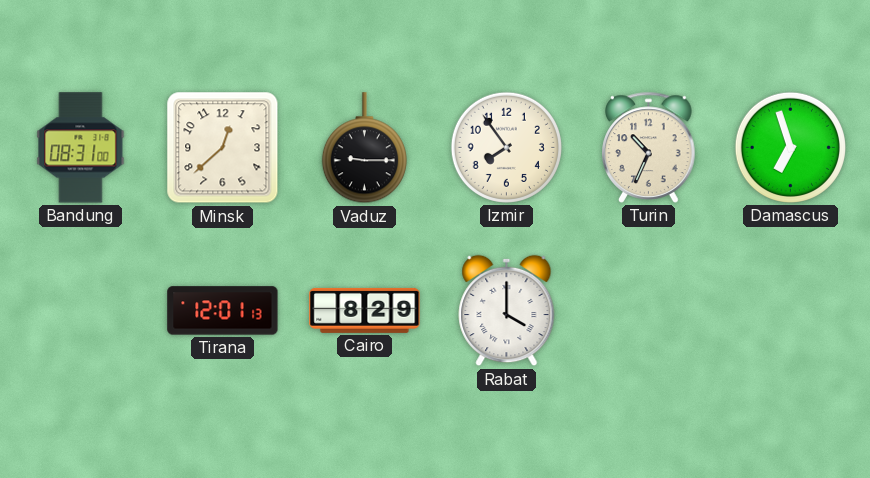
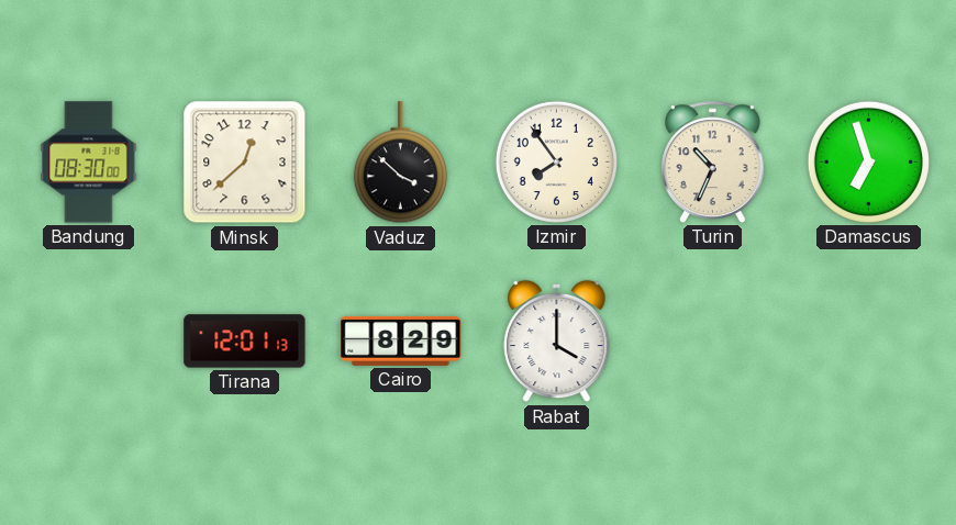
Bandung: 08:31 -> 08:30 (89, 163)
Vaduz: 9:15 -> 3:52 (400, 163)
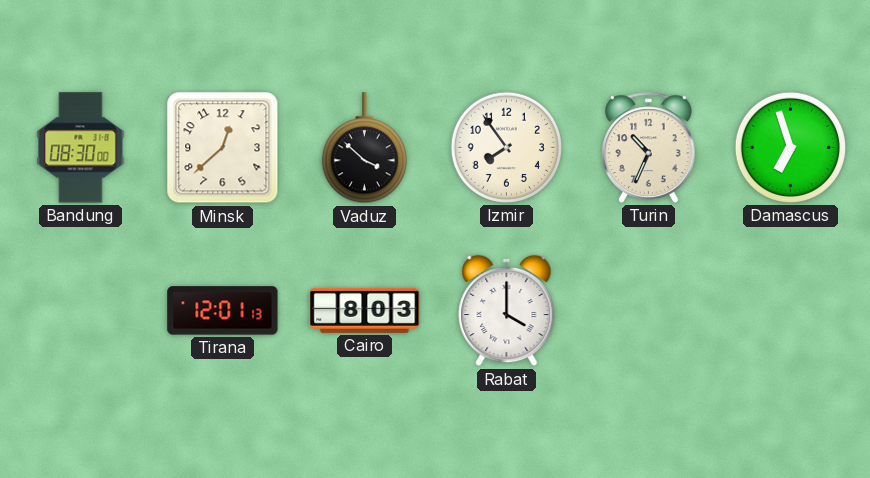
Cairo: 8:29 -> 8:03 (365, 310)
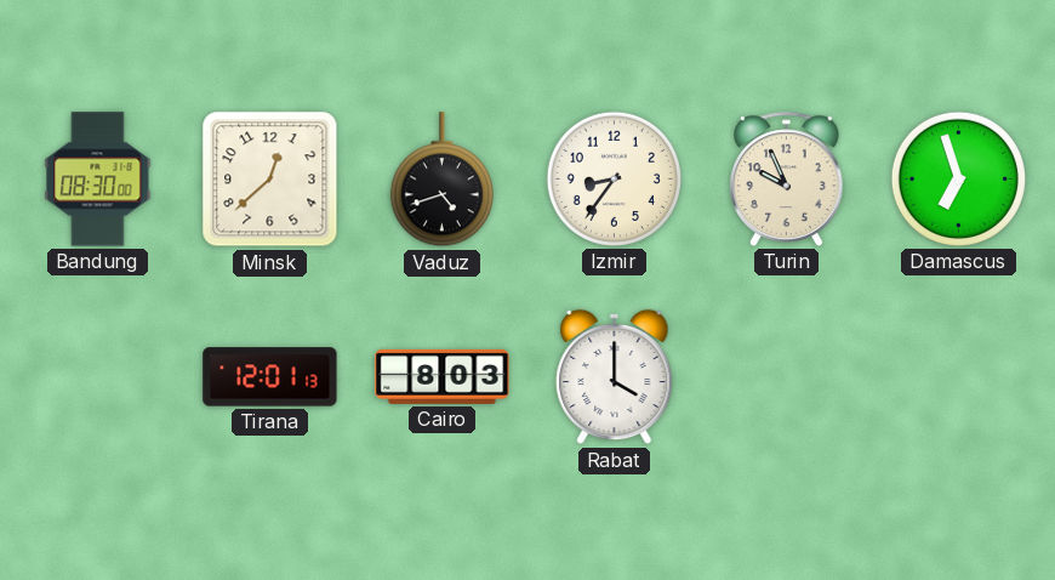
Vaduz: 3:52 -> 4:42 (441, 180)
Izmir: 7:54 -> 8:36 (614, 178)
Turin: 10:34 -> 9:56 (787, 178)
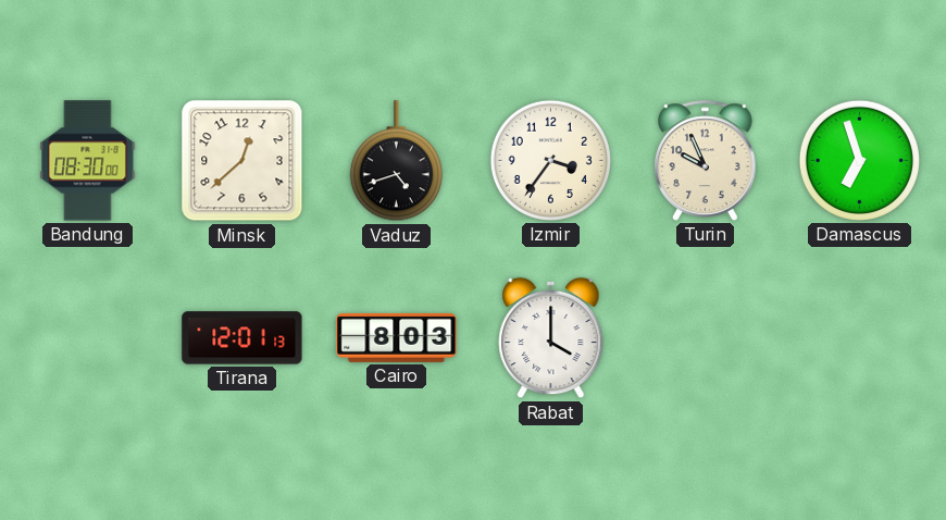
Izmir: 8:36 -> 3:36 (550, 160)
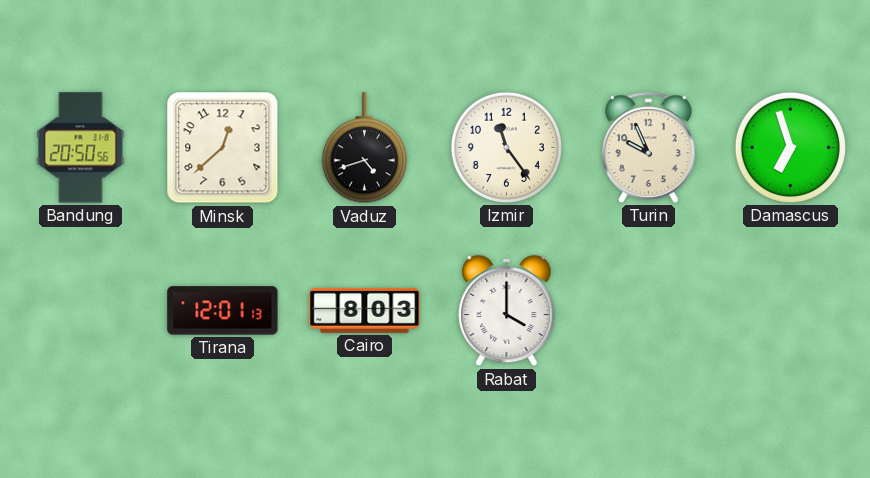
Bandung: 08:30 -> 20:50 (81, 148)
Izmir: 3:36 -> 11:24 (506, 147)
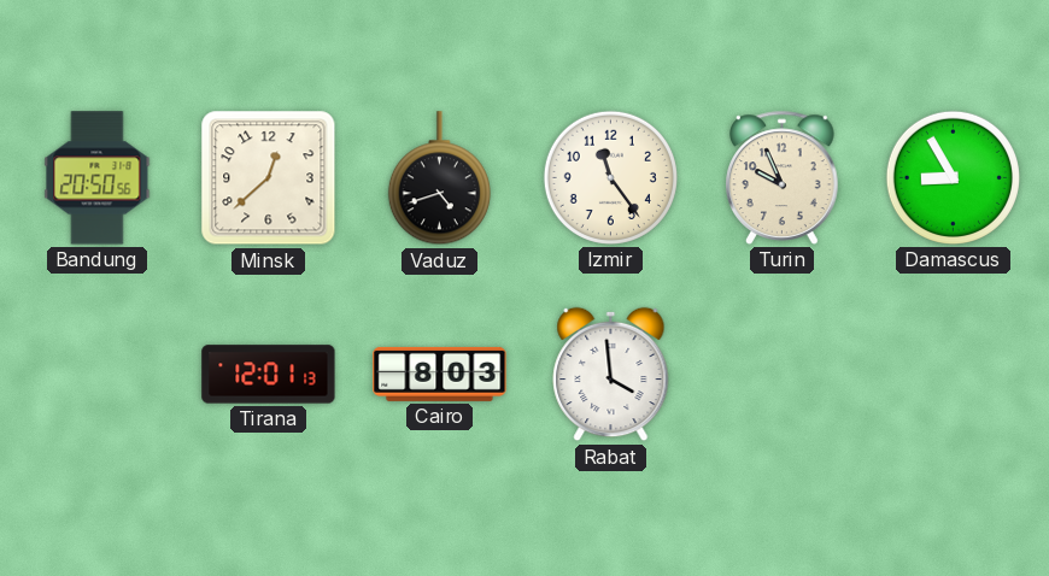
Damascus: 6:57 -> 8:55 (953, 177)
Rabat: 4:00 -> 3:59 (611, 375)
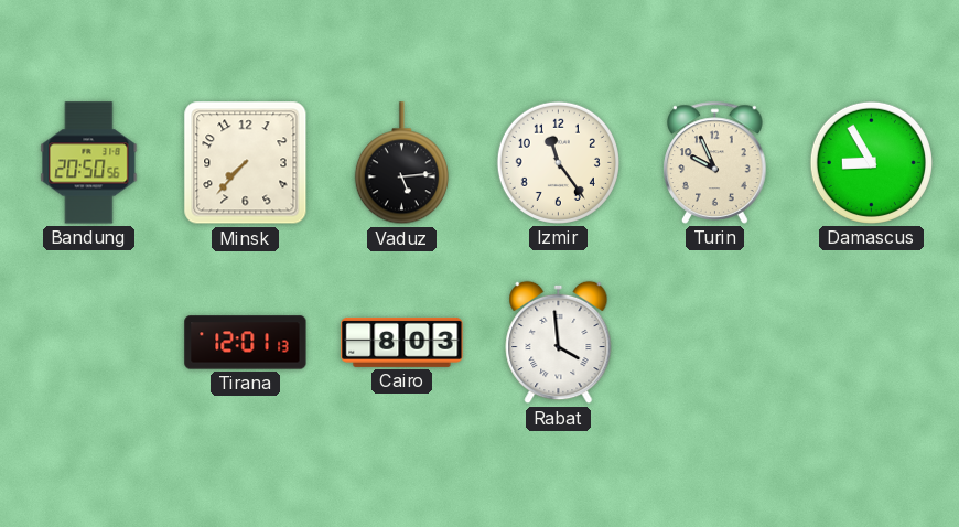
Minsk: 12:38 -> 7:37 (246, 163)
Vaduz: 4:42 -> 5:14 (401, 163)
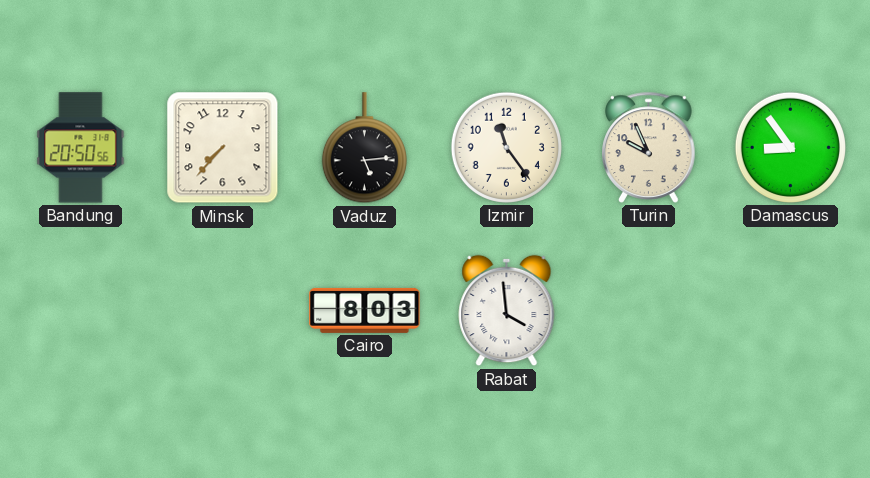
Damascus: 8:55 -> 8:54 (790, 147)
Tirana: 12:01 -> none (246, 343)
